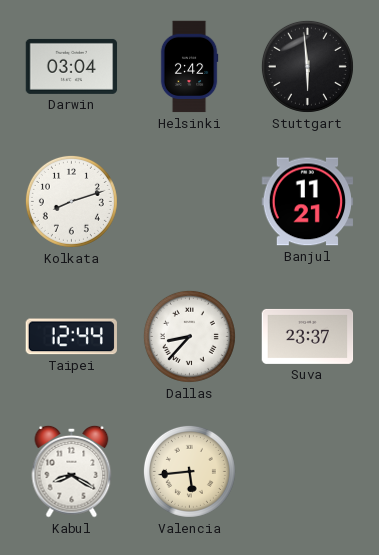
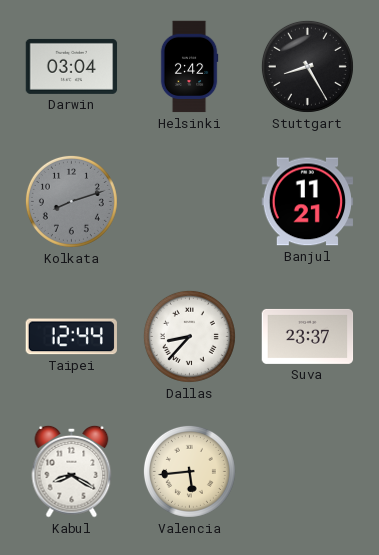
Stuttgart: 5:59 -> 8:25 (307, 66)
Kolkata dial: white -> grey (71, 201)
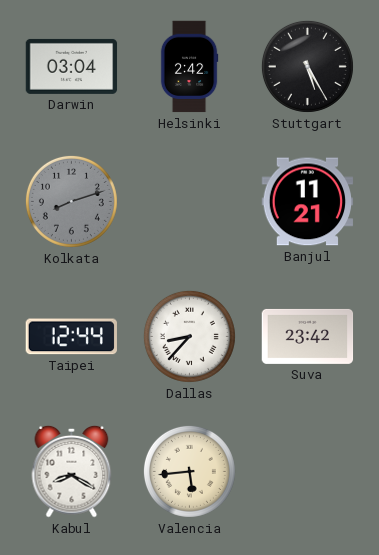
Stuttgart: 8:25 -> 5:25 (307, 66)
Suva: 23:37 -> 23:42 (308, 336)
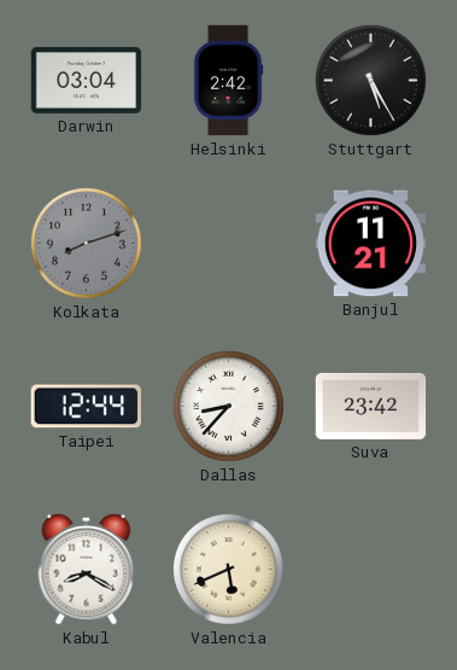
Valencia: 5:44 -> 5:41 (228, 569)
